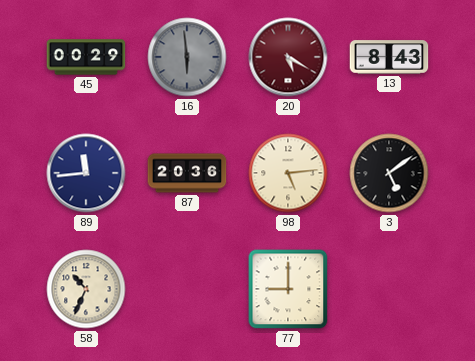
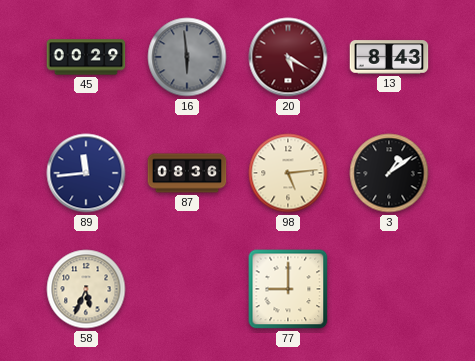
87: 20:36 -> 08:36 (187, 173)
3: 5:09 -> 1:09 (389, 173)
58: 10:34 -> 5:34 (86, 289)
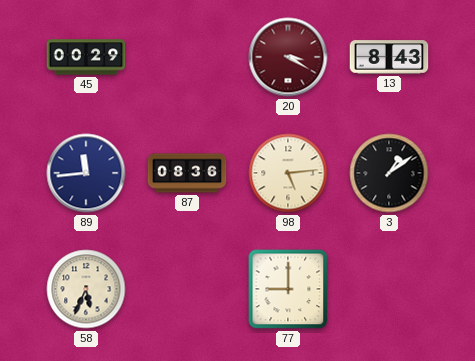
16: 5:59 -> none (187, 57)
20: 5:20 -> 3:20 (288, 57)
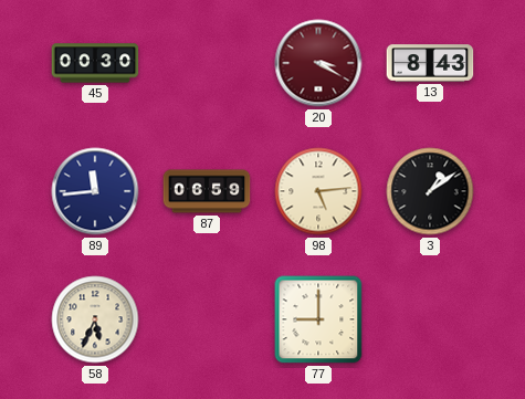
45: 00:29 -> 00:30 (95, 63)
87: 08:36 -> 06:59 (207, 191)
